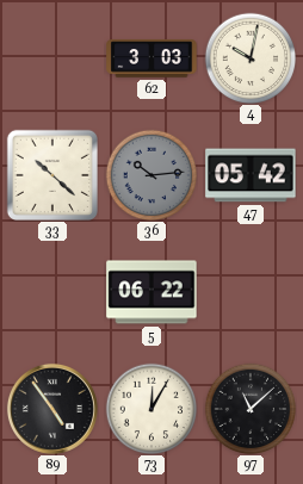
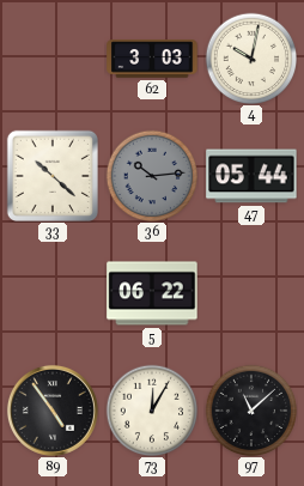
47: 05:42 -> 05:44 (251, 176)
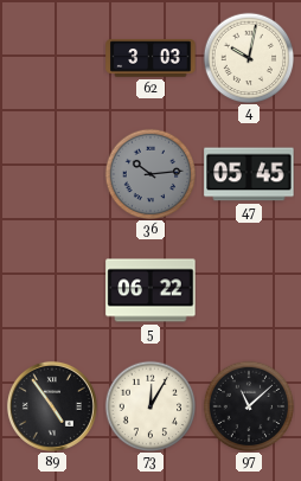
33: 10:22 -> none (53, 176)
47: 05:44 -> 05:45 (249, 174)
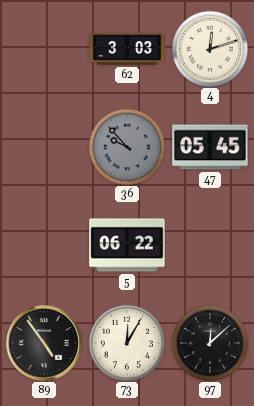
4: 10:02 -> 12:12 (210, 49)
36: 10:14 -> 9:53 (127, 147)
97: 11:08 -> 12:08 (210, 343)
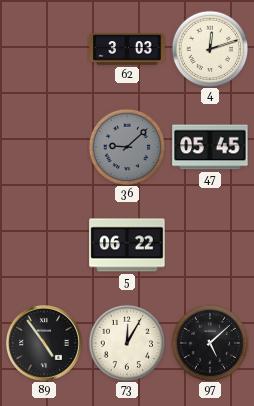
36: 9:53 -> 9:08 (127, 147)
97: 12:08 -> 5:08 (210, 343)
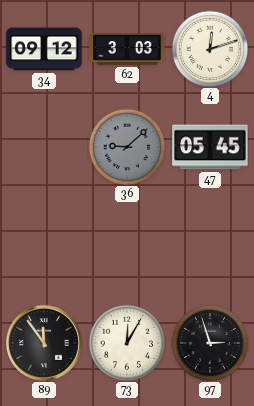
34: none -> 09:12 (44, 49)
5: 06:22 -> none (127, 245)
89: 4:54 -> 11:54 (44, 343)
97: 5:08 -> 2:57 (210, 343)
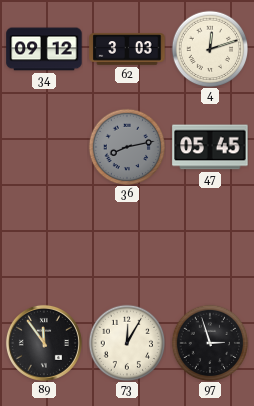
36: 9:08 -> 8:13 (127, 147)
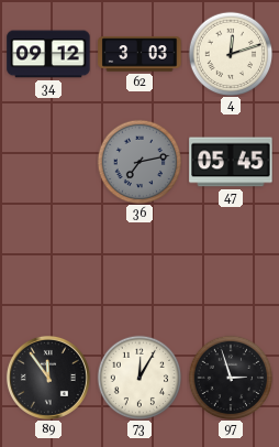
36: 8:13 -> 7:13 (139, 162)
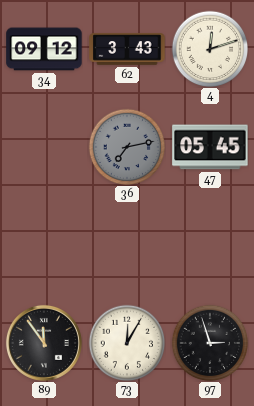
62: 3:03 -> 3:43 (127, 49)
